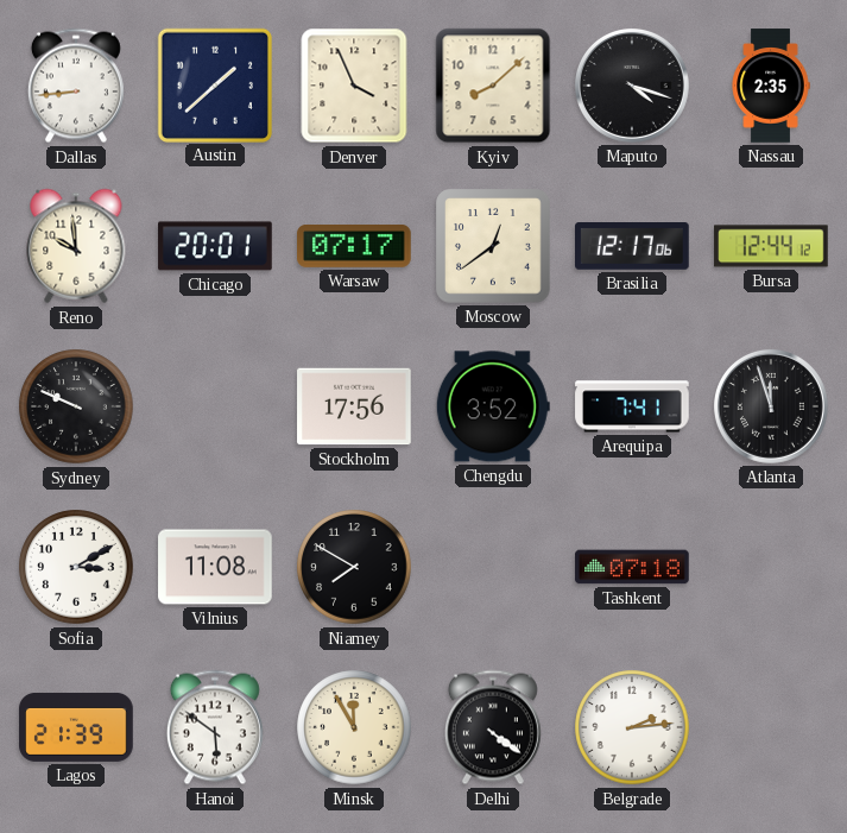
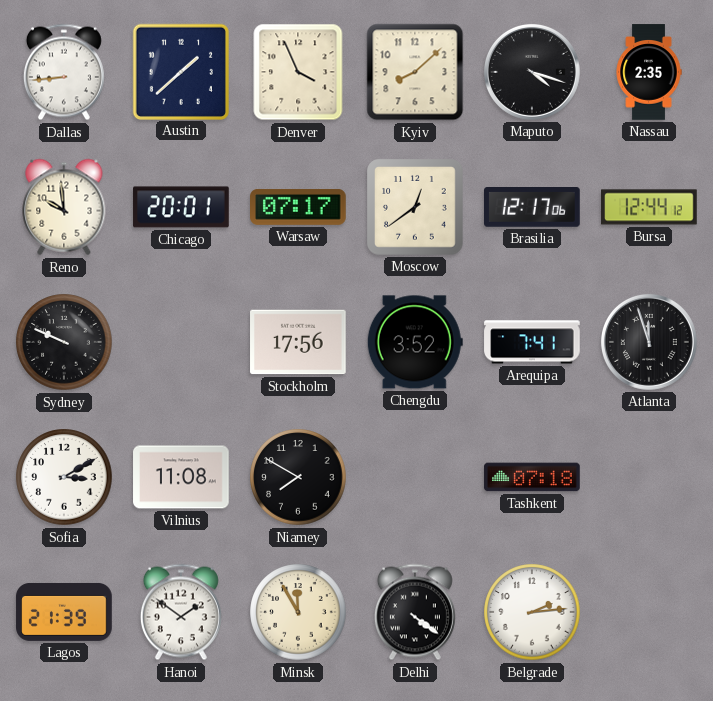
Hanoi: 5:51 -> 1:51 (181, 612)
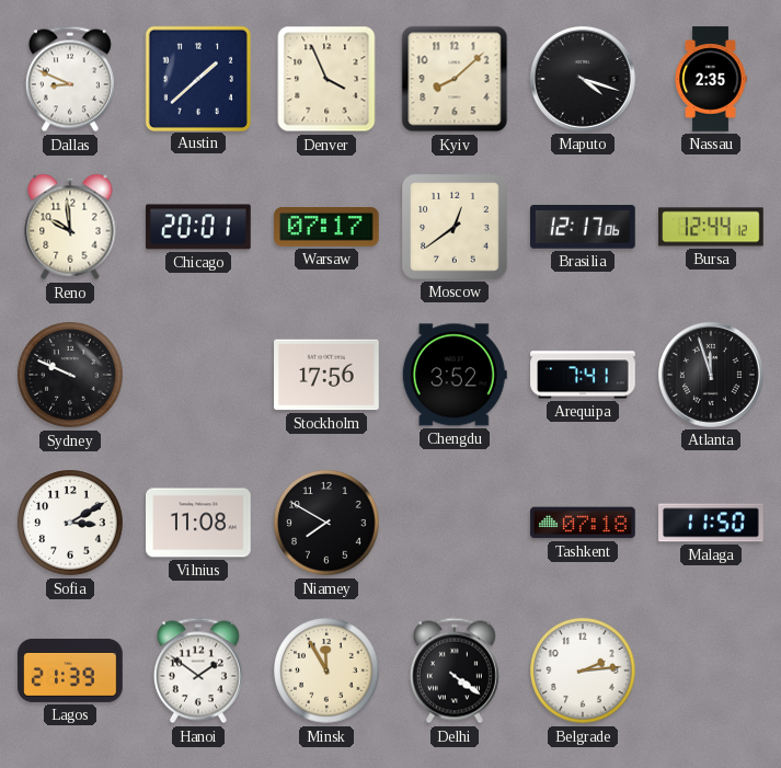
Dallas: 8:44 -> 8:49 (70, 79)
Malaga: none -> 11:50 (711, 523)
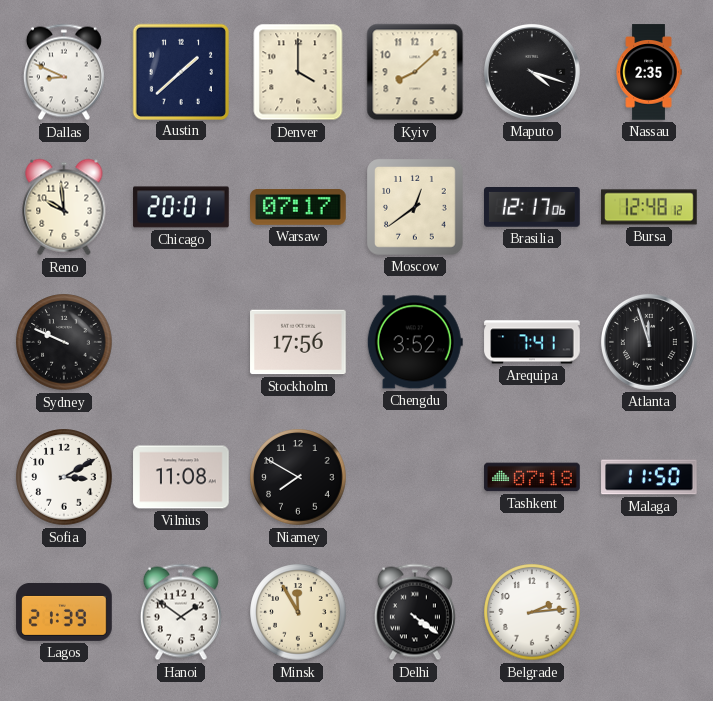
Denver: 3:56 -> 4:00 (298, 72)
Bursa: 12:44 -> 12:48 (649, 207)
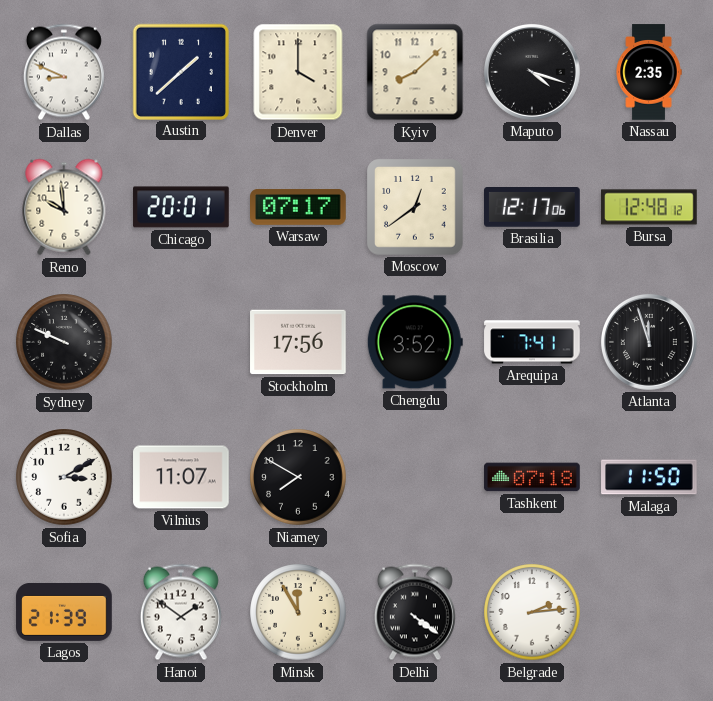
Vilnius: 11:08 -> 11:07 (181, 477)
